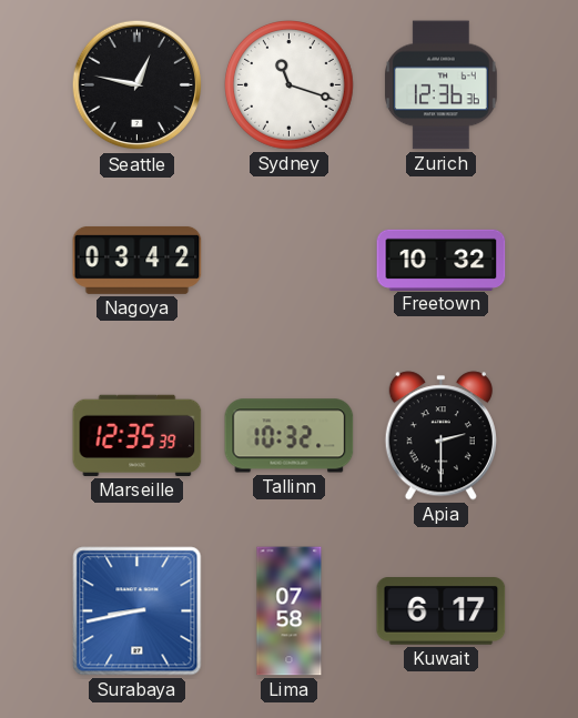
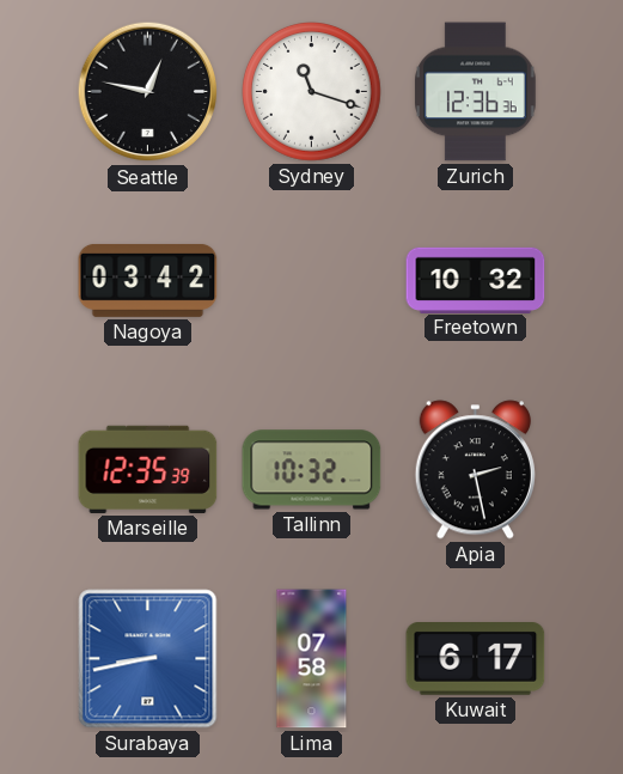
Apia: 2:30 -> 2:28 (475, 470)
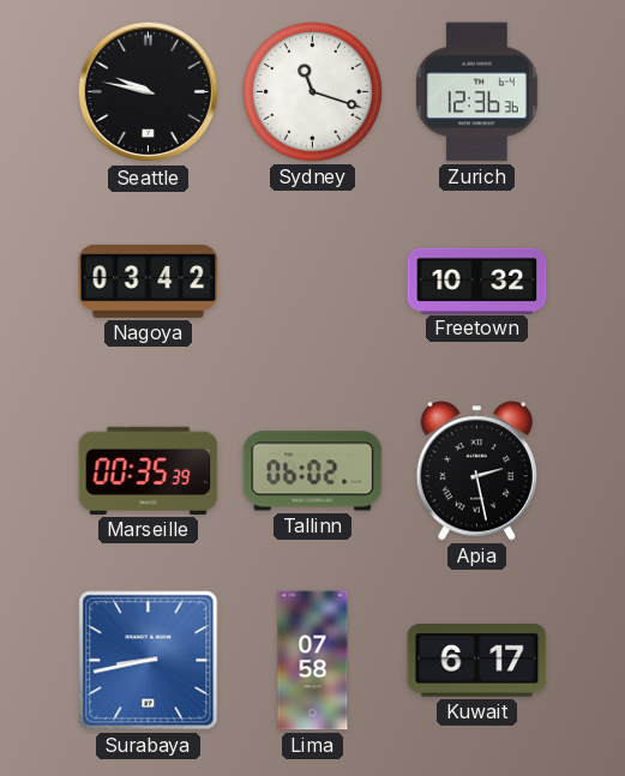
Seattle: 12:47 -> 9:47 (149, 92)
Marseille: 12:35 -> 00:35 (149, 470)
Tallinn: 10:32 -> 06:02 (313, 471)
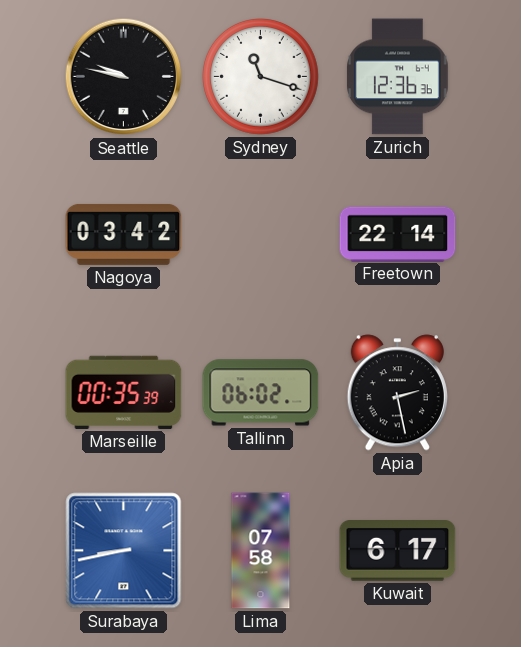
Freetown: 10:32 -> 22:14 (398, 234)
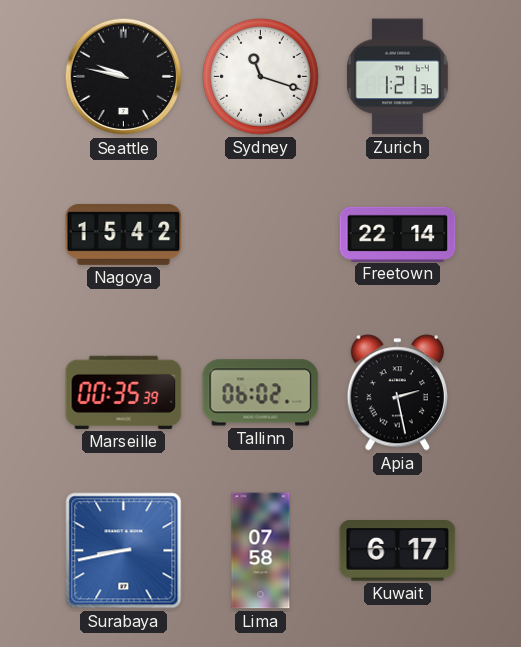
Zurich: 12:36 -> 1:21 (398, 77)
Nagoya: 03:42 -> 15:42 (124, 234)
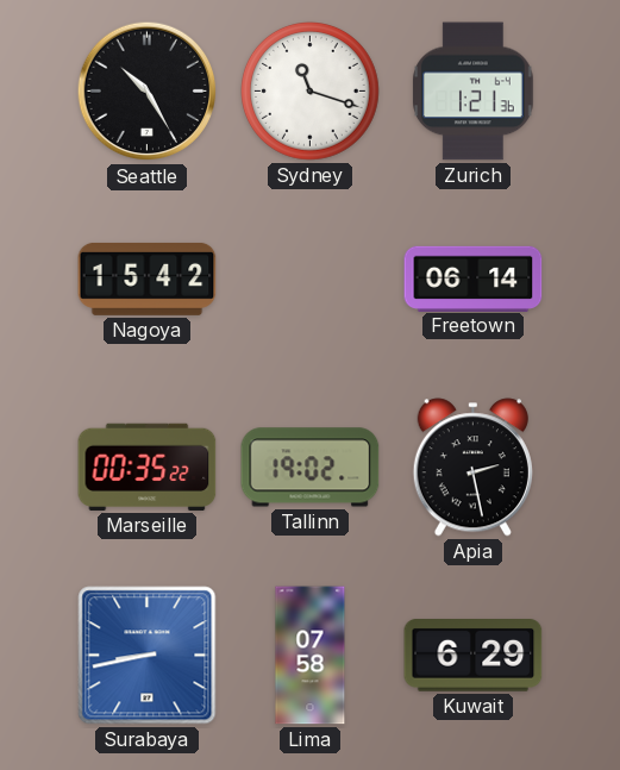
Seattle: 9:47 -> 10:25 (148, 92)
Freetown: 22:14 -> 06:14 (474, 278)
Marseille: 00:35:39 -> 00:35:22 (148, 467)
Tallinn: 06:02 -> 19:02 (311, 468)
Kuwait: 6:17 -> 6:29 (474, 656)
